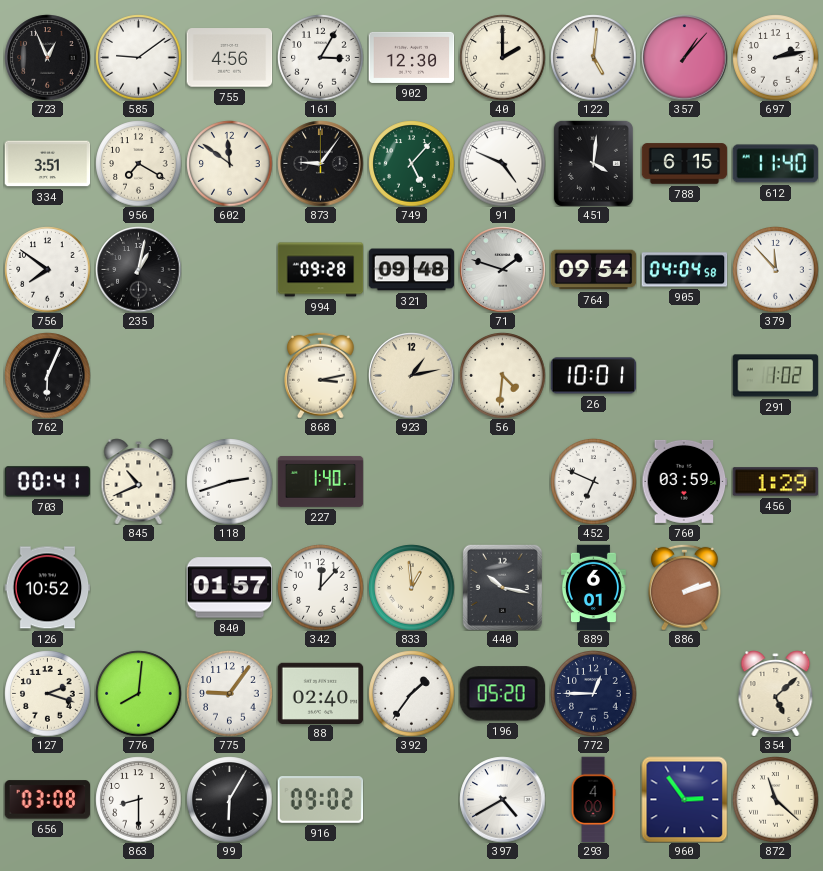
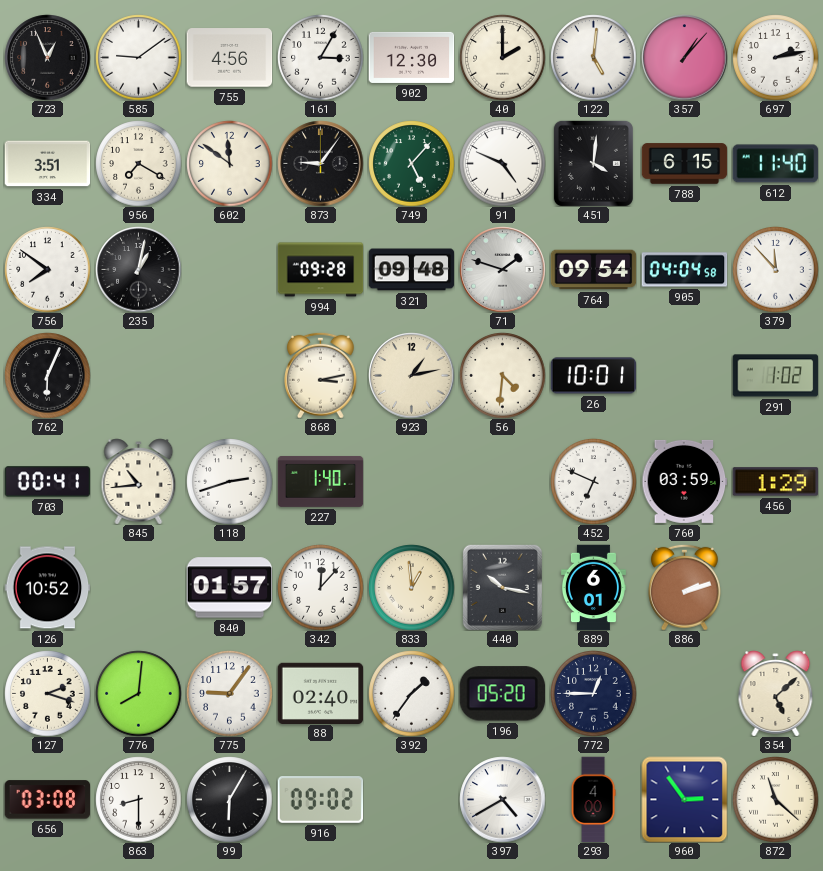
845: 10:41 -> 10:44 (139, 481)
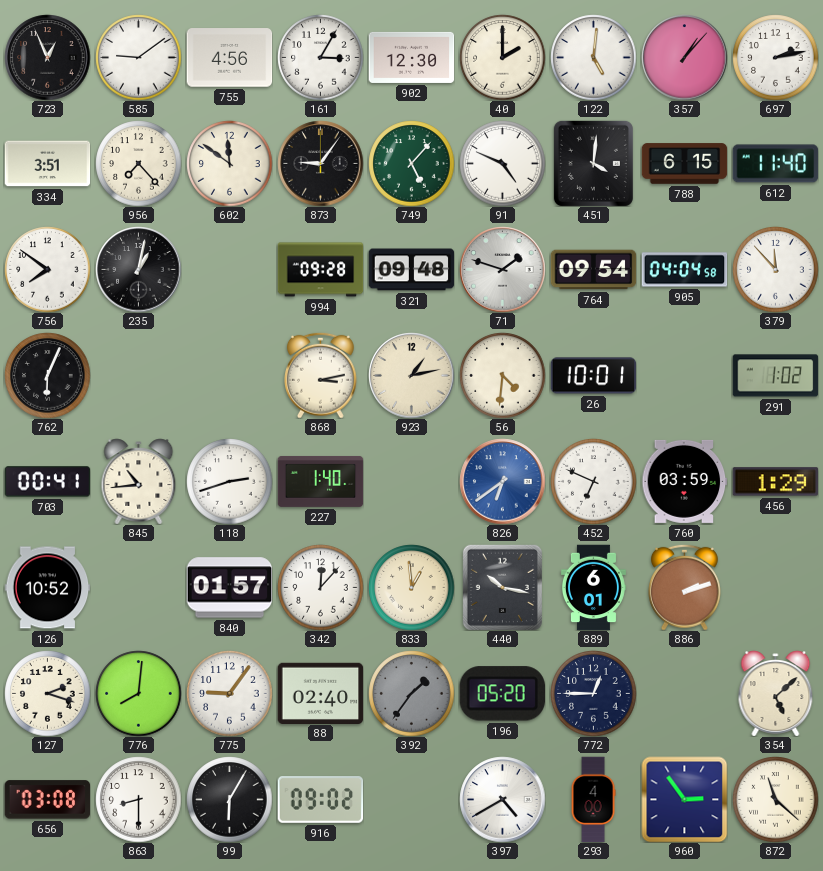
956: 7:20 -> 7:23 (138, 163)
826: none -> 6:39 (502, 481)
392 dial: white -> grey (411, 693)
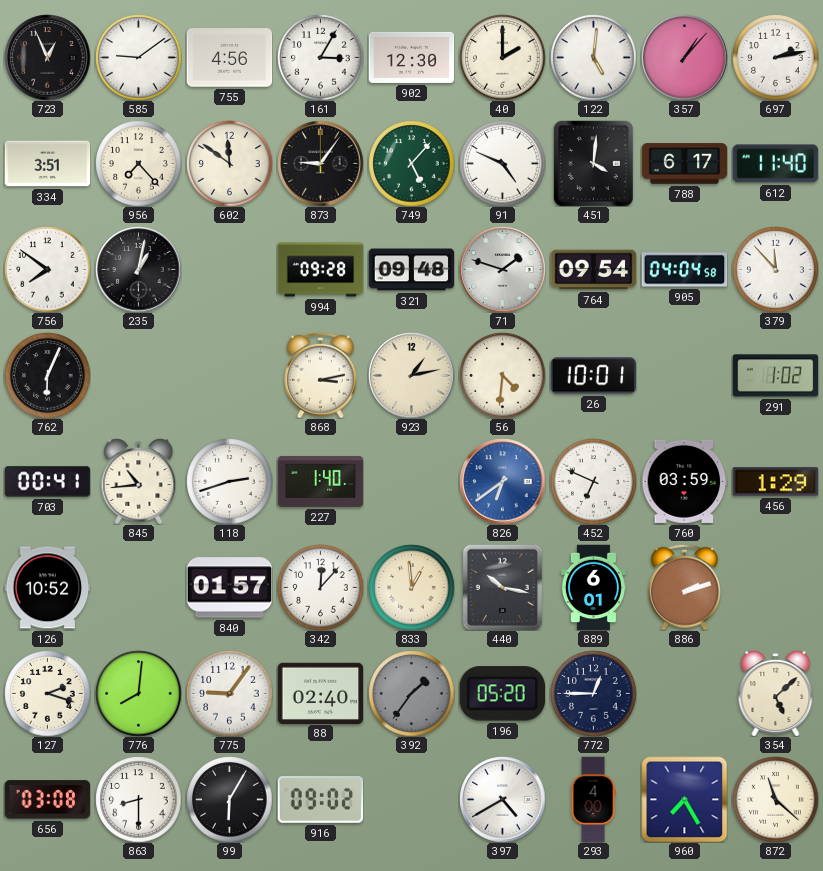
788: 6:15 -> 6:17 (684, 164)
960: 2:54 -> 7:25 (684, 799)
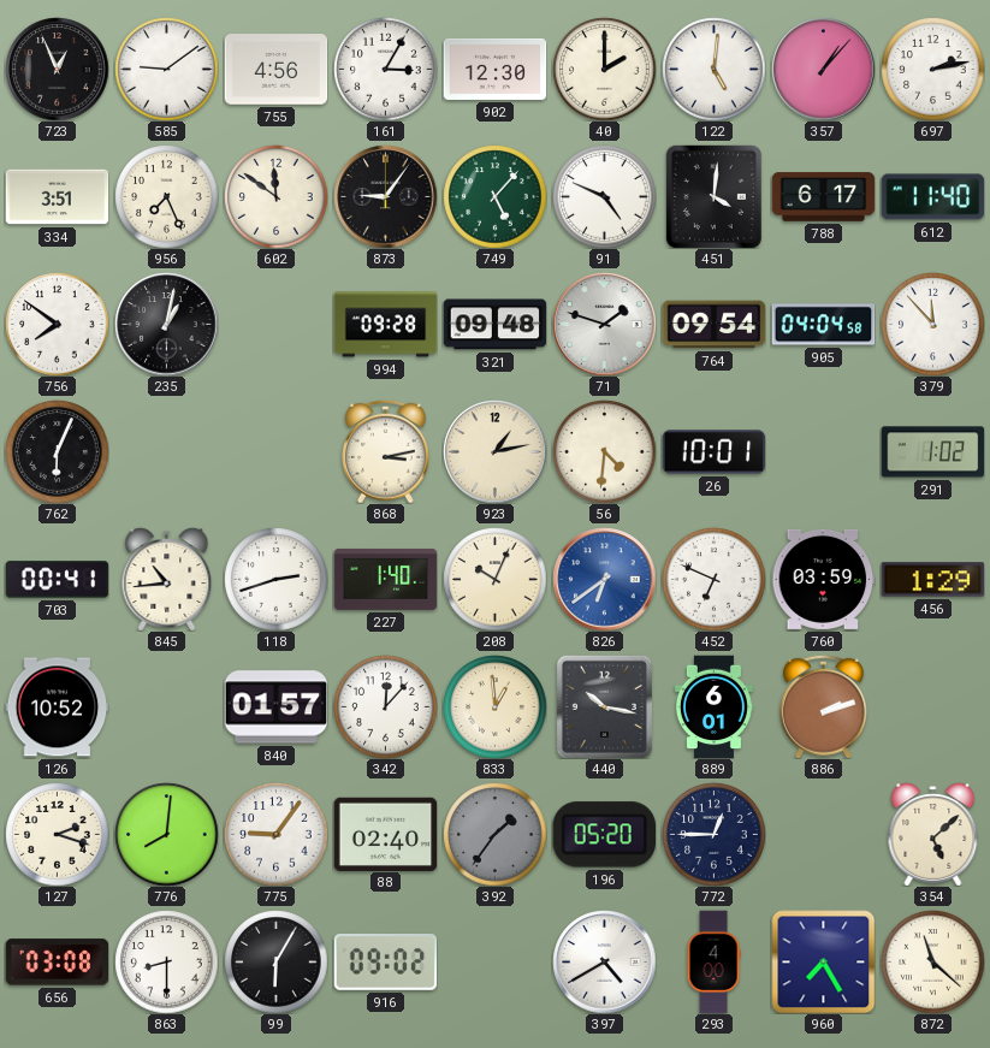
956: 7:23 -> 7:26 (166, 196)
208: none -> 10:04 (494, 579)
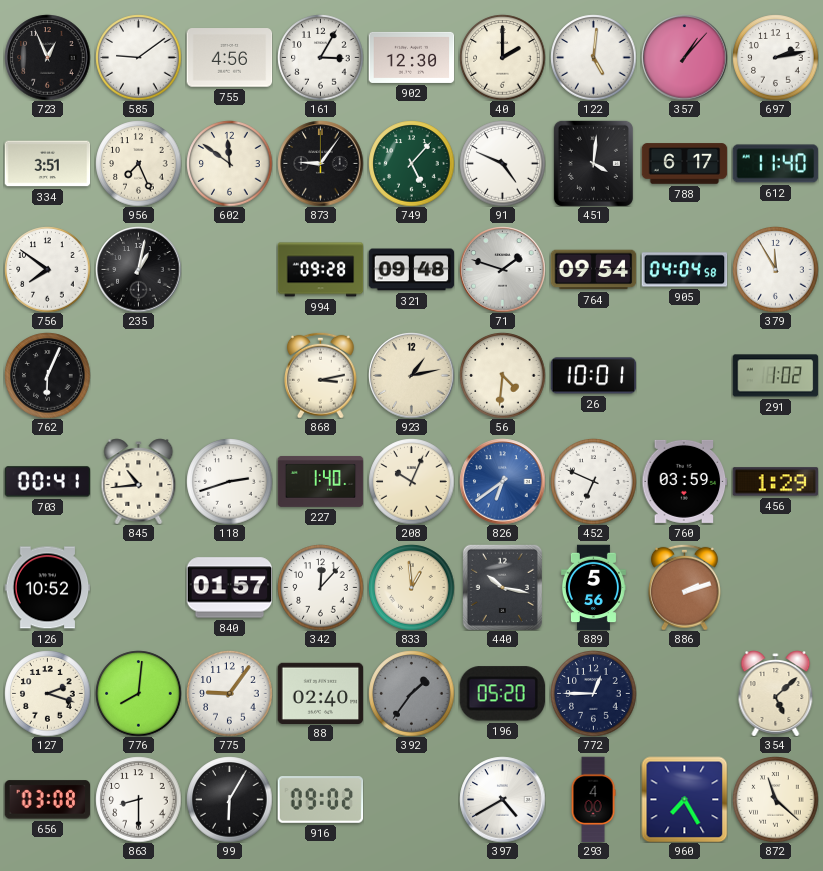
379: 11:53 -> 11:55 (775, 269)
889: 6:01 -> 5:56 (593, 587)
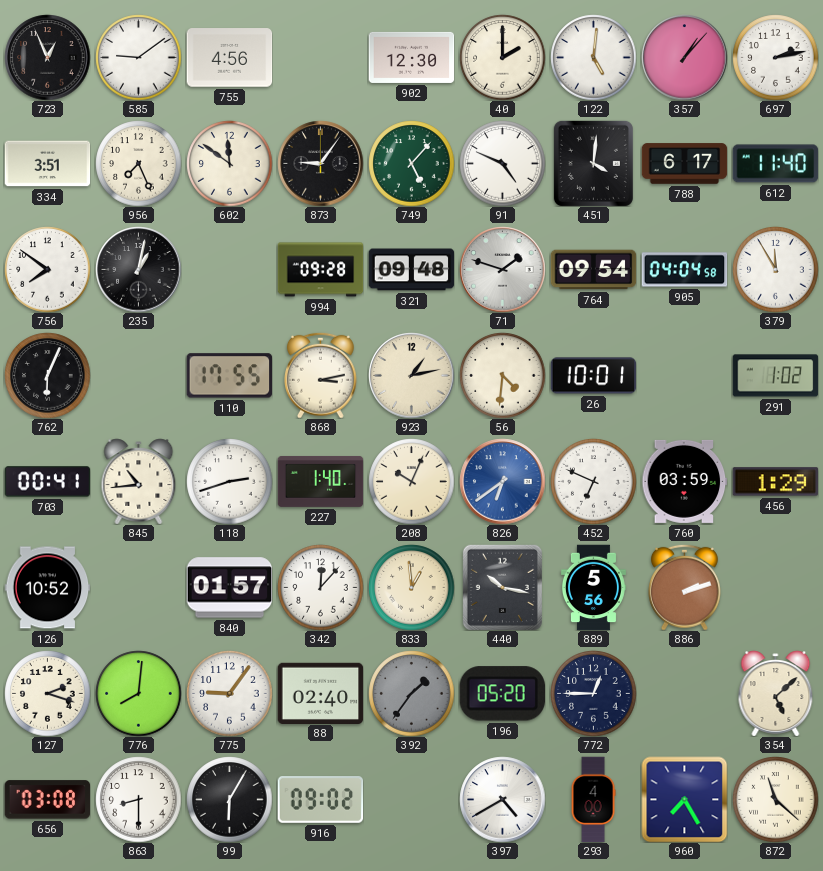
161: 3:05 -> none (320, 57)
110: none -> 17:55 (229, 376)
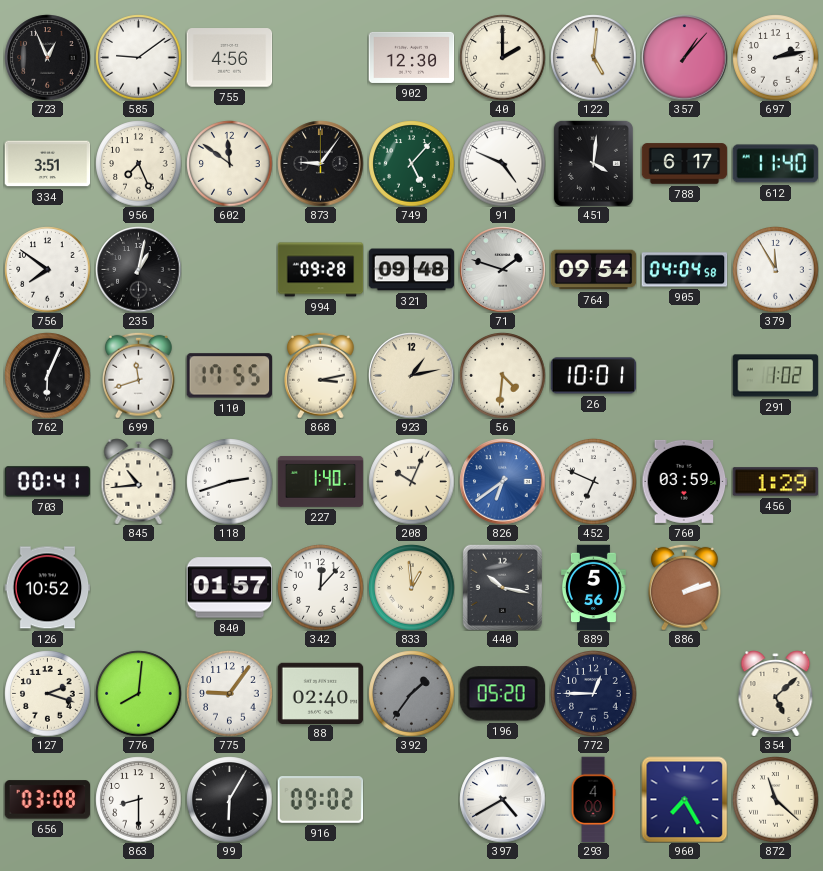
699: none -> 11:42 (139, 375)
